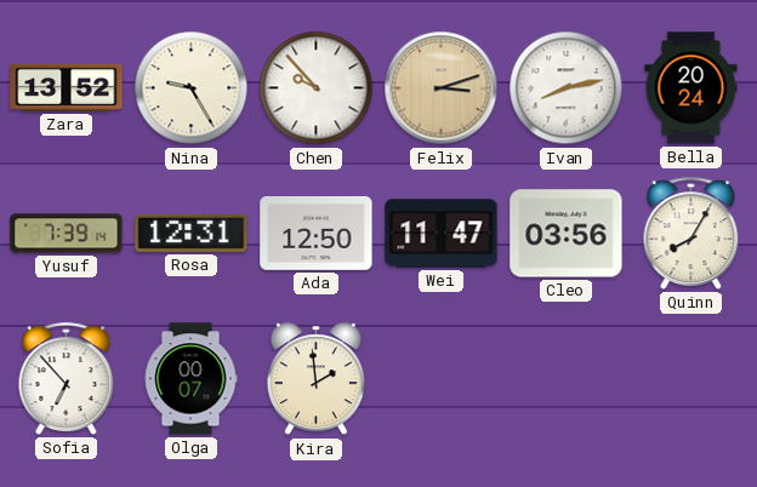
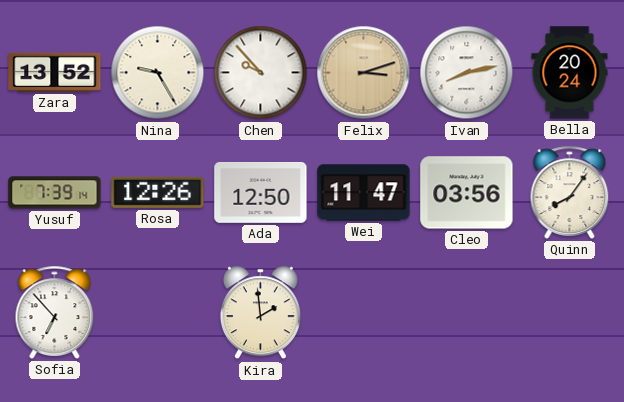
Rosa: 12:31 -> 12:26 (158, 192)
Quinn: 8:05 -> 8:06 (570, 192)
Olga: 00:07 -> none (190, 379)
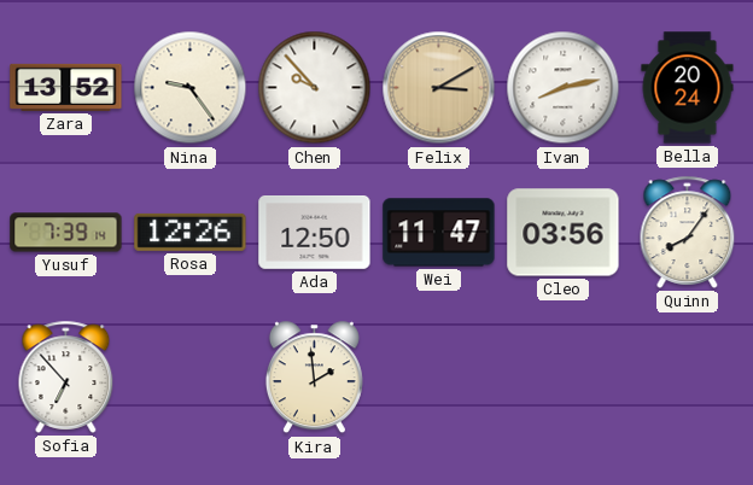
Nina: 9:25 -> 9:24 (191, 88)
Felix: 3:12 -> 3:10 (439, 88)
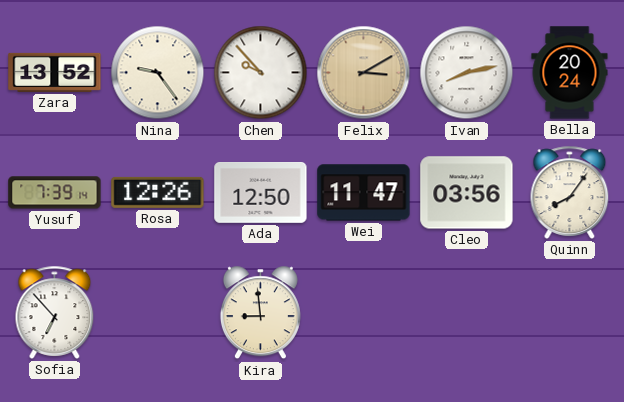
Kira: 1:59 -> 8:59 (260, 313)
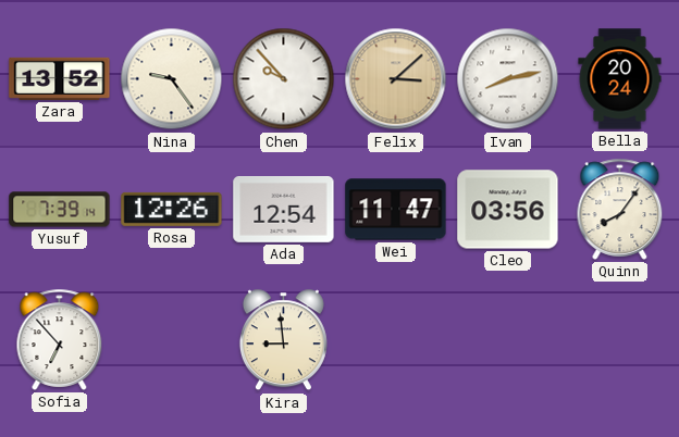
Felix: 3:10 -> 3:08 (396, 79)
Ada: 12:50 -> 12:54 (284, 210)
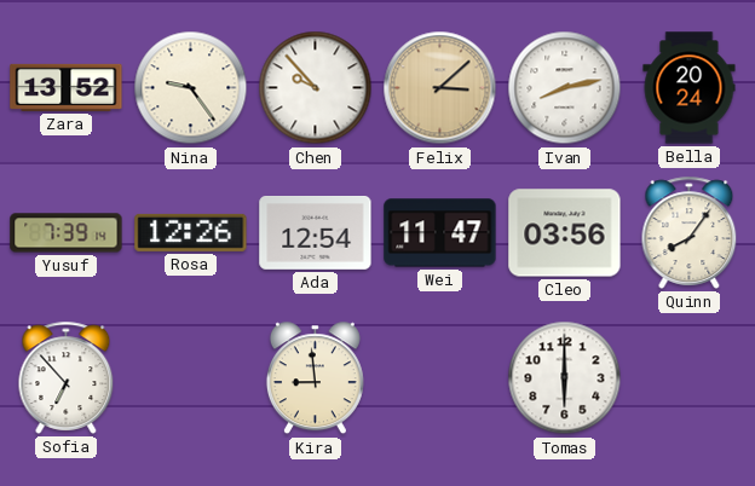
Tomas: none -> 6:00 (565, 378)
